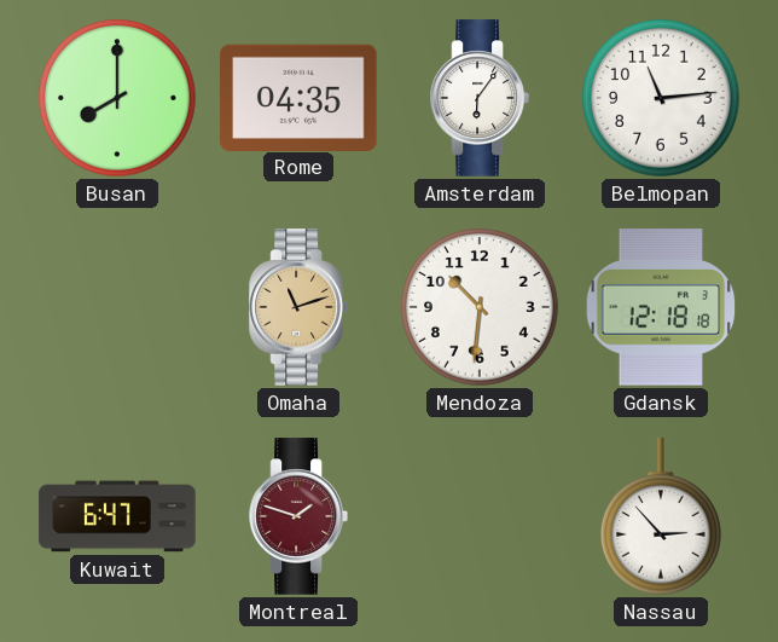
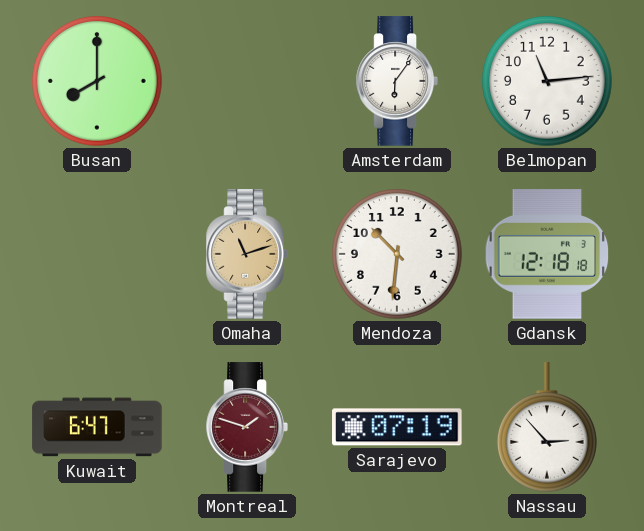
Rome: 04:35 -> none (298, 97)
Sarajevo: none -> 07:19 (397, 427)
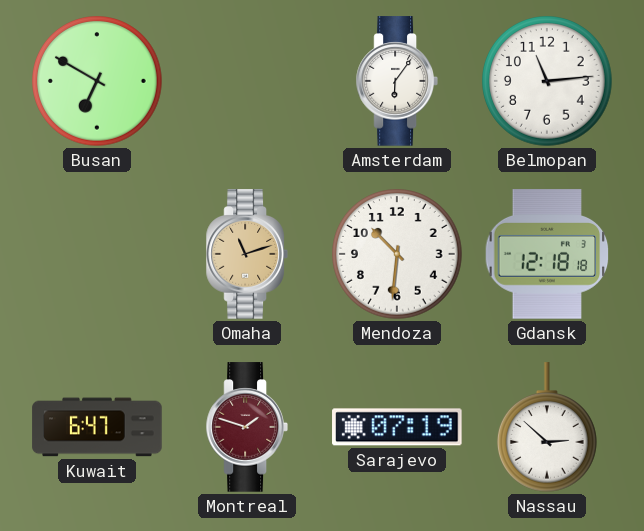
Busan: 8:00 -> 6:50 (98, 82)
Nassau: 2:53 -> 2:52 (547, 427)
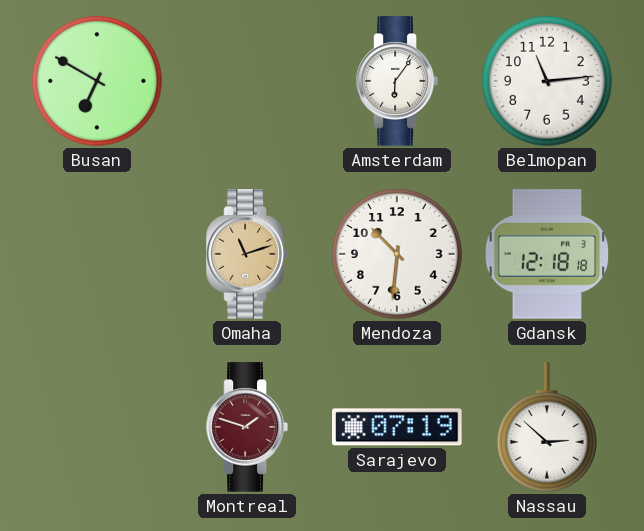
Kuwait: 6:47 -> none (97, 427)
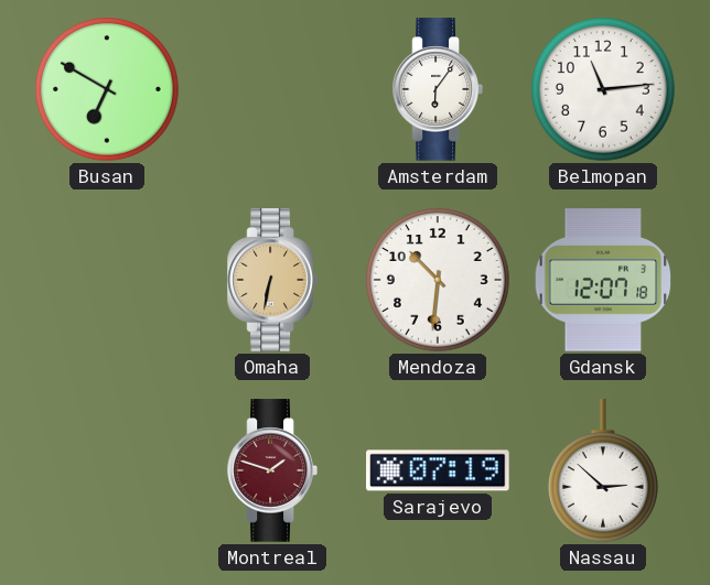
Omaha: 11:12 -> 6:32 (272, 280)
Gdansk: 12:18 -> 12:07 (603, 280)
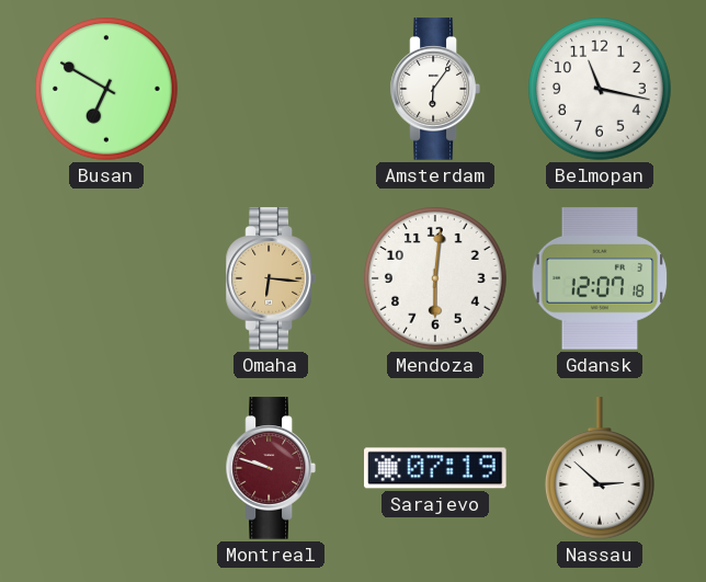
Belmopan: 11:14 -> 11:17 (601, 90)
Omaha: 6:32 -> 6:16 (271, 278)
Mendoza: 10:31 -> 6:01 (436, 279)
Montreal: 1:48 -> 9:48 (271, 468)
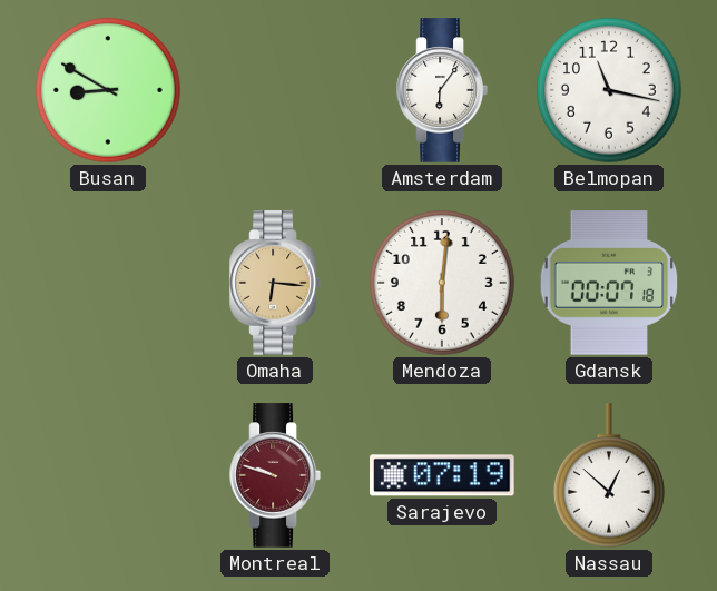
Busan: 6:50 -> 8:50 (109, 91)
Gdansk: 12:07 -> 00:07 (609, 283)
Nassau: 2:52 -> 12:52 (609, 475)
